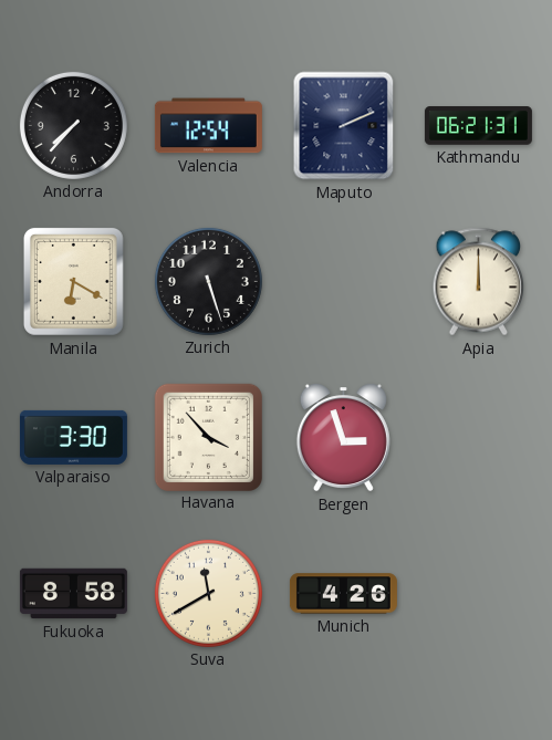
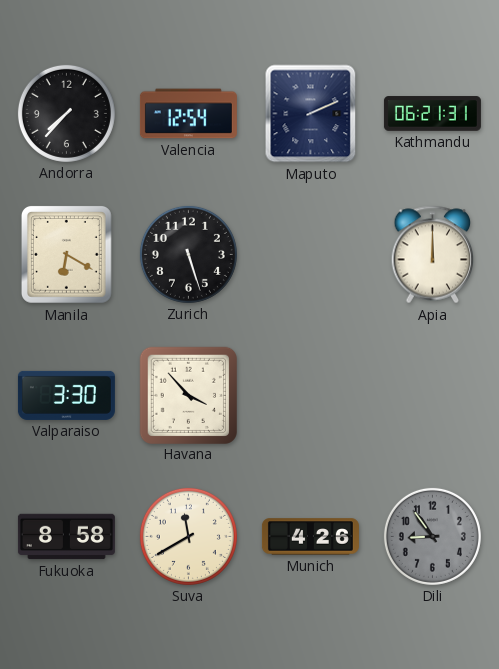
Bergen: 2:57 -> none (343, 438)
Dili: none -> 8:54 (432, 536)
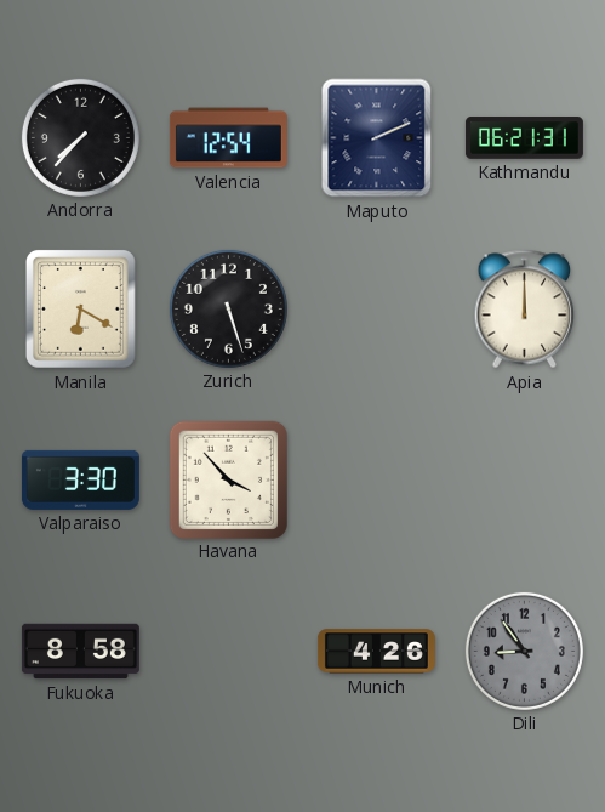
Suva: 11:40 -> none (188, 536)
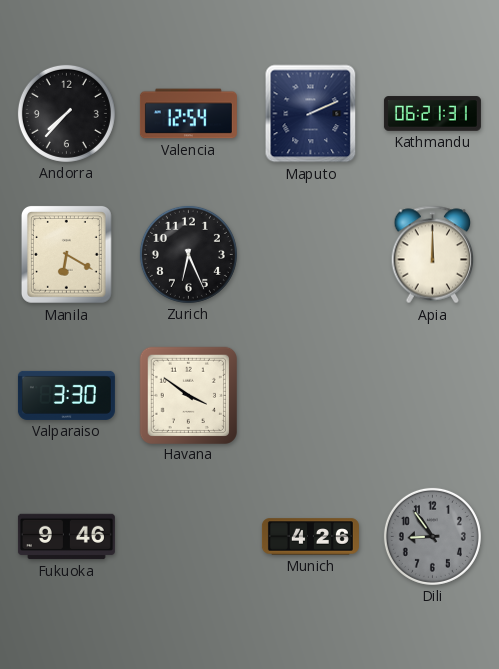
Zurich: 5:27 -> 6:26 (188, 254)
Havana: 3:53 -> 3:51 (188, 395)
Fukuoka: 8:58 -> 9:46 (66, 537)
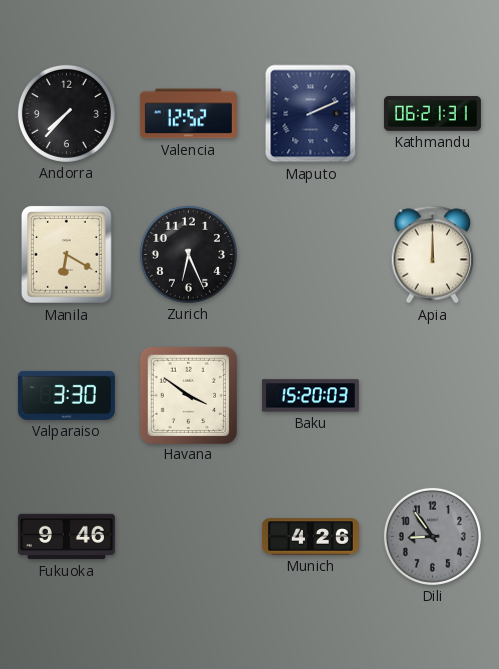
Valencia: 12:54 -> 12:52 (188, 114)
Baku: none -> 15:20 (310, 396)
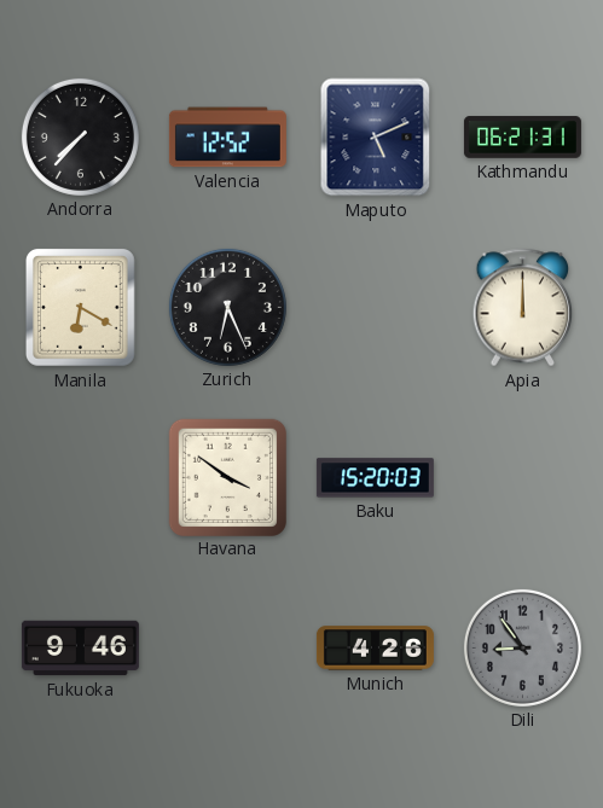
Maputo: 2:11 -> 5:11 (376, 138)
Valparaiso: 3:30 -> none (66, 395)
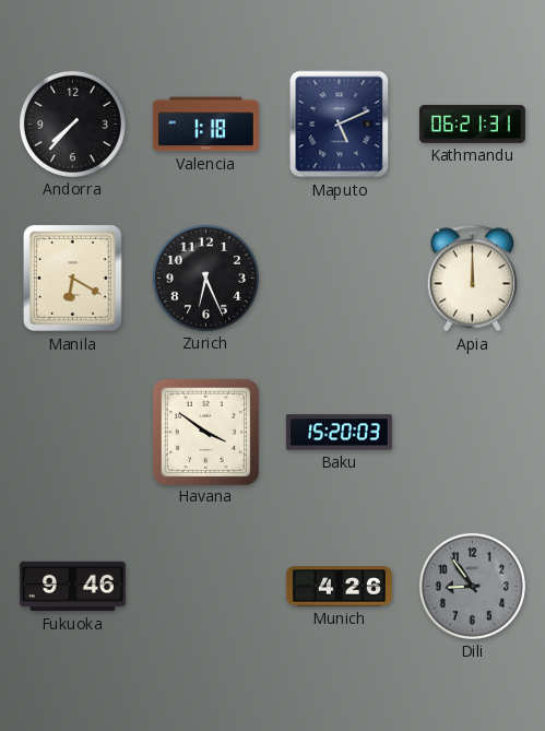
Valencia: 12:52 -> 1:18 (205, 125)
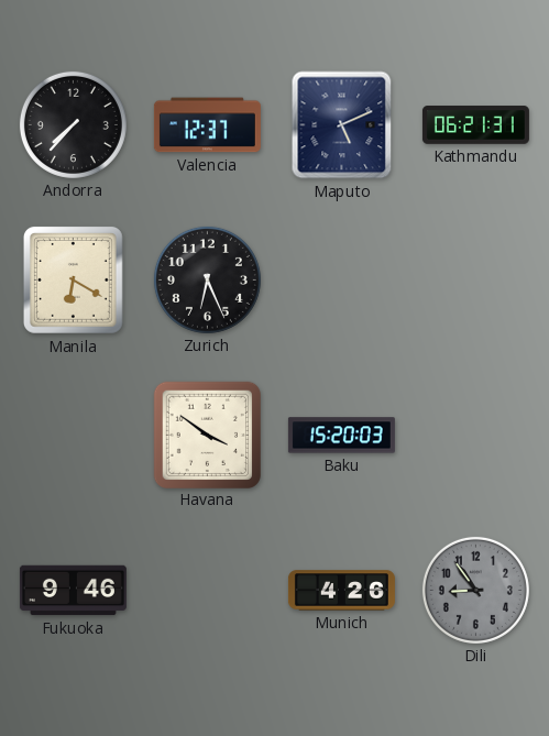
Valencia: 1:18 -> 12:37 (207, 125)
Apia: 12:00 -> none (473, 279)
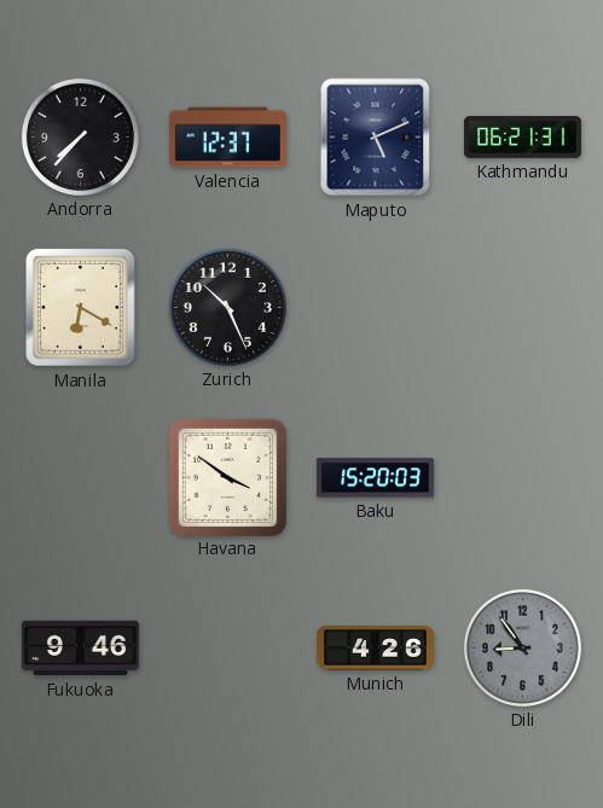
Zurich: 6:26 -> 10:26 (227, 307)
